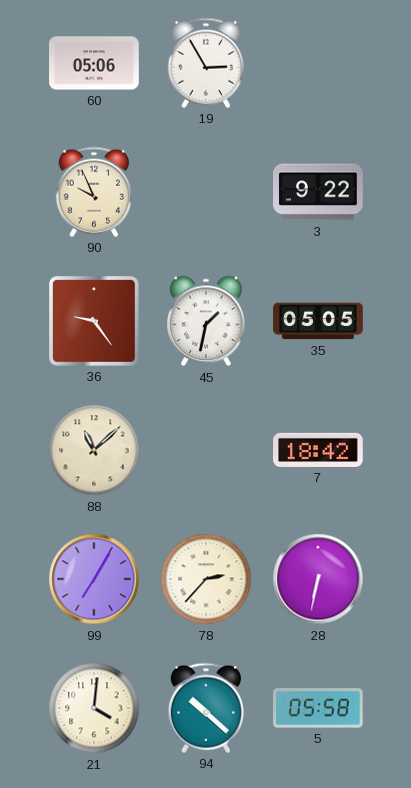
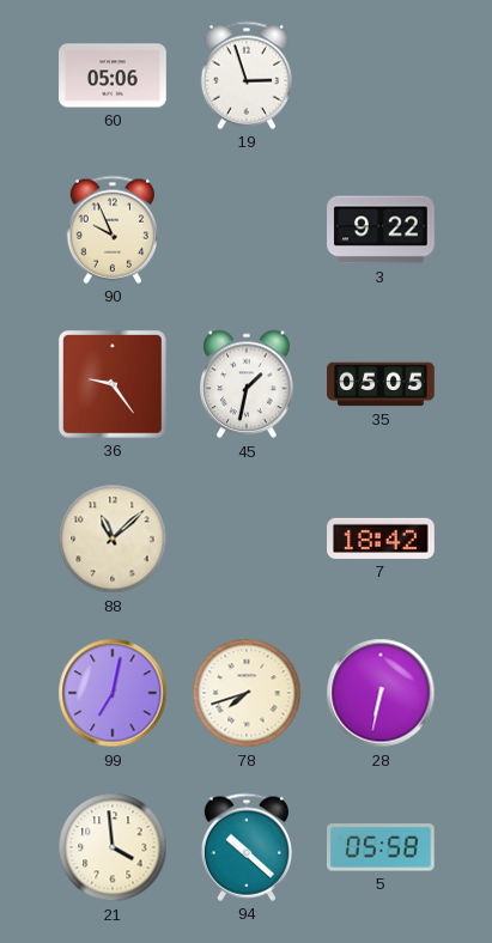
19: 2:55 -> 2:57 (245, 75)
99: 7:05 -> 7:02 (113, 693)
78: 2:37 -> 7:42 (247, 693)
21: 4:01 -> 3:59 (113, 847)
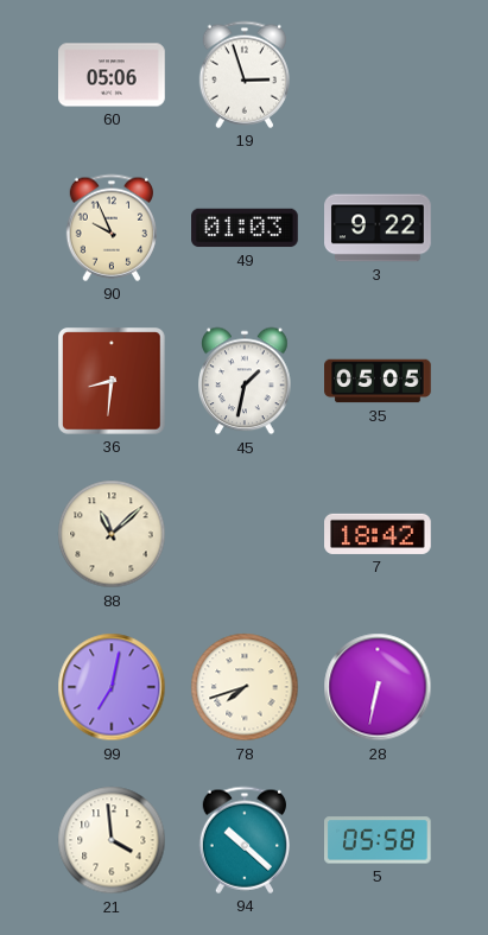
49: none -> 01:03 (245, 228)
36: 9:24 -> 8:31 (113, 382)
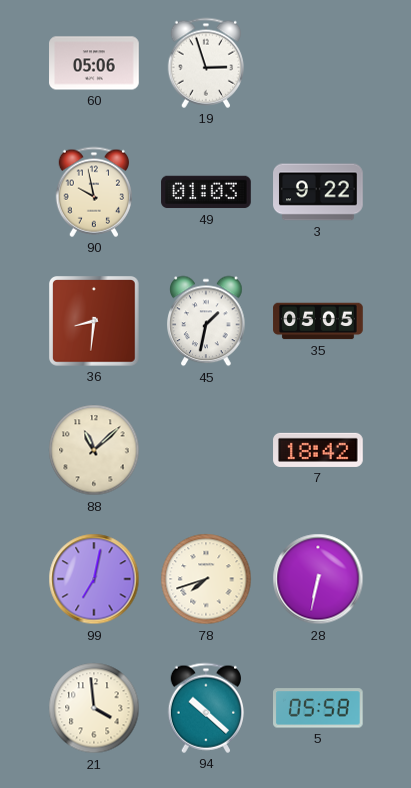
90: 9:56 -> 9:58 (93, 192)
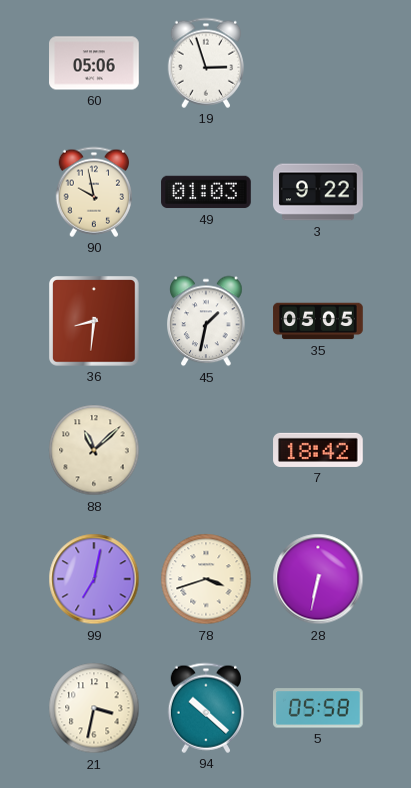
78: 7:42 -> 3:42 (206, 579)
21: 3:59 -> 3:32 (94, 708)
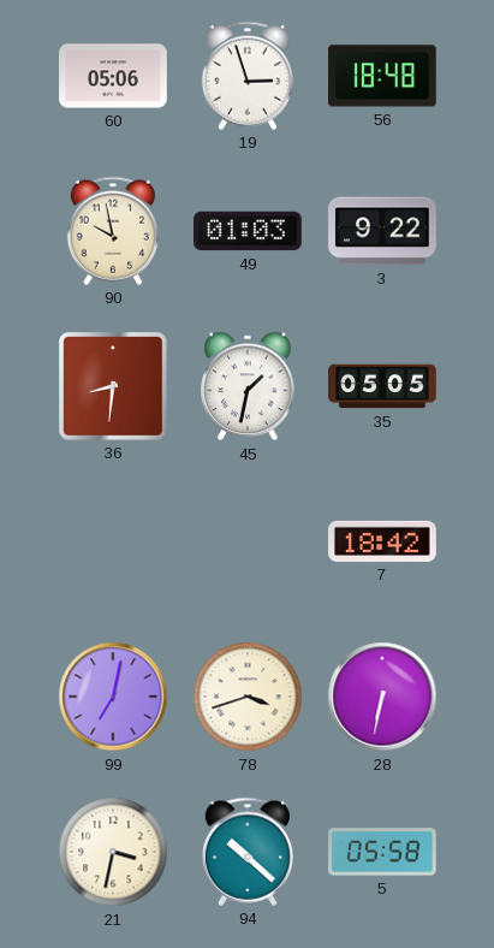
56: none -> 18:48 (382, 76)
88: 11:08 -> none (94, 450)
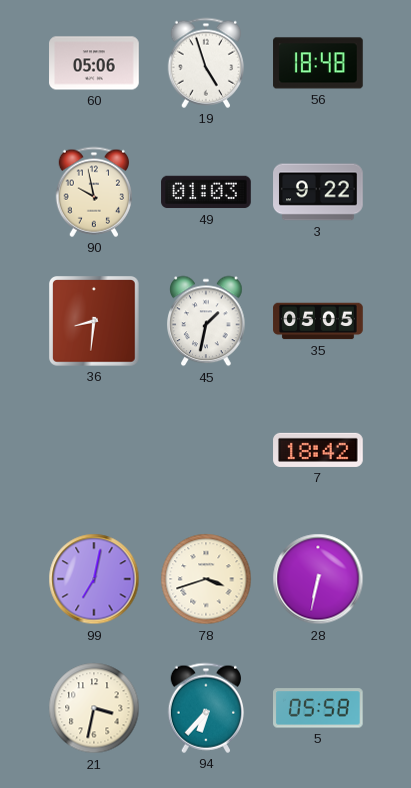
19: 2:57 -> 4:57 (205, 63)
94: 10:22 -> 6:37 (205, 708)
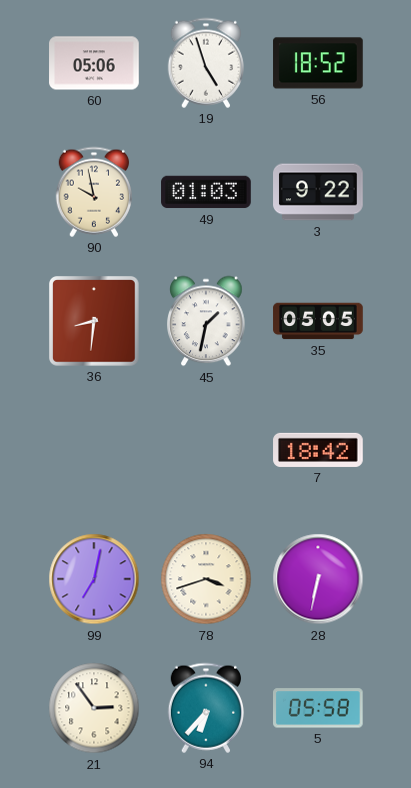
56: 18:48 -> 18:52 (318, 63)
21: 3:32 -> 2:54 (94, 708)
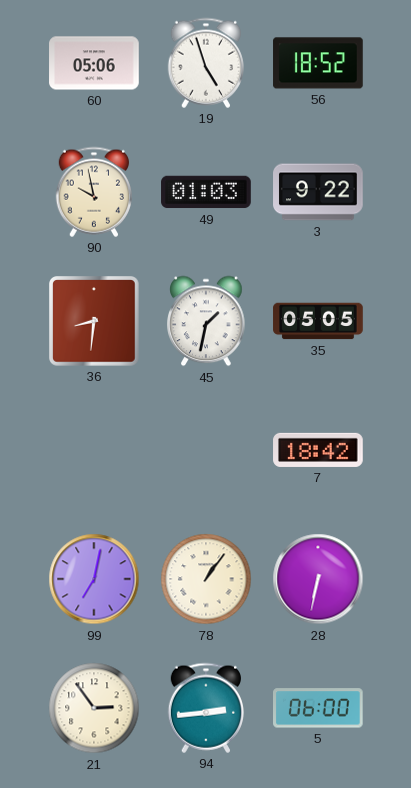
78: 3:42 -> 1:06 (206, 579)
94: 6:37 -> 2:44 (205, 708)
5: 05:58 -> 06:00 (319, 708)
